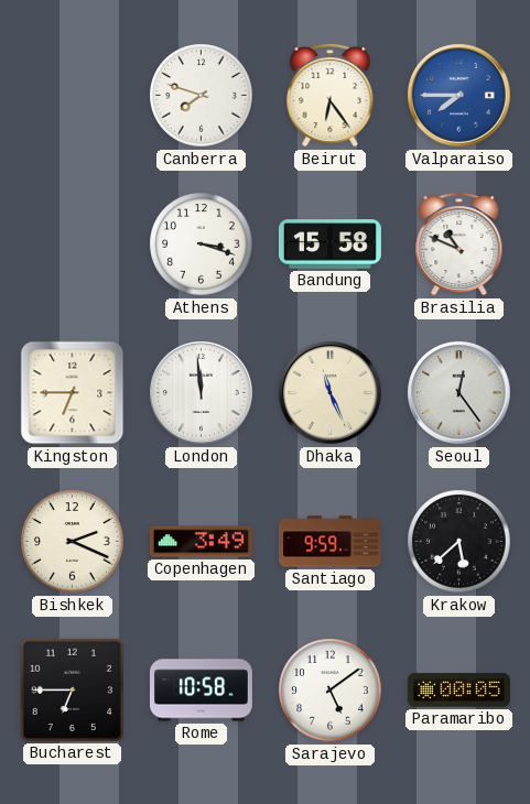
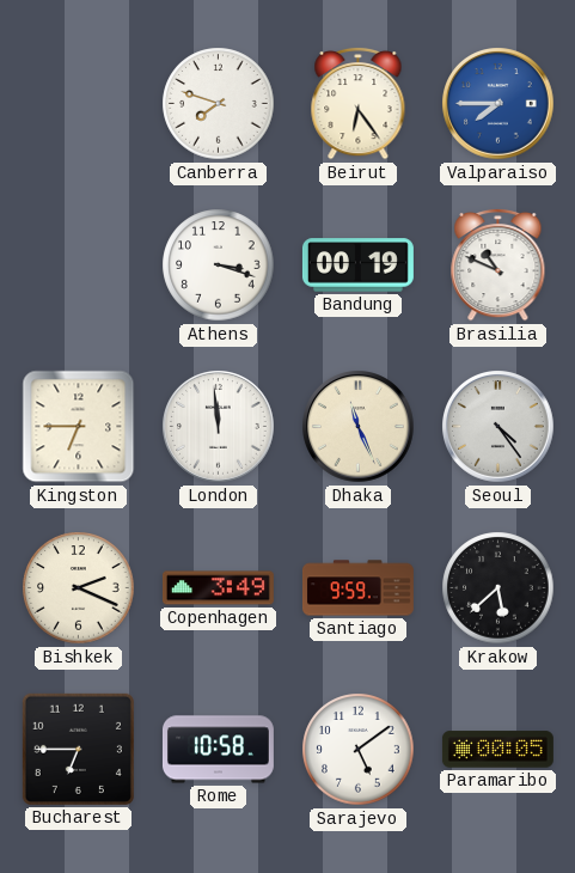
Bandung: 15:58 -> 00:19 (357, 265)
Seoul: 12:24 -> 4:24 (498, 427)
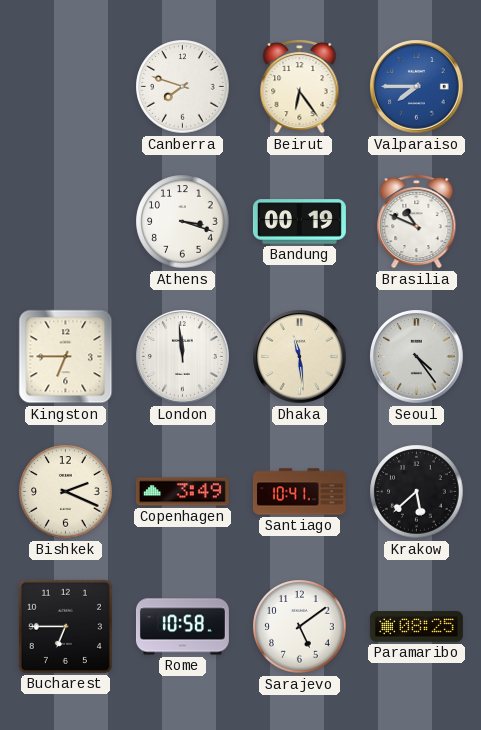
Dhaka: 11:26 -> 11:29 (300, 357)
Santiago: 9:59 -> 10:41 (299, 492)
Paramaribo: 00:05 -> 08:25 (416, 627)
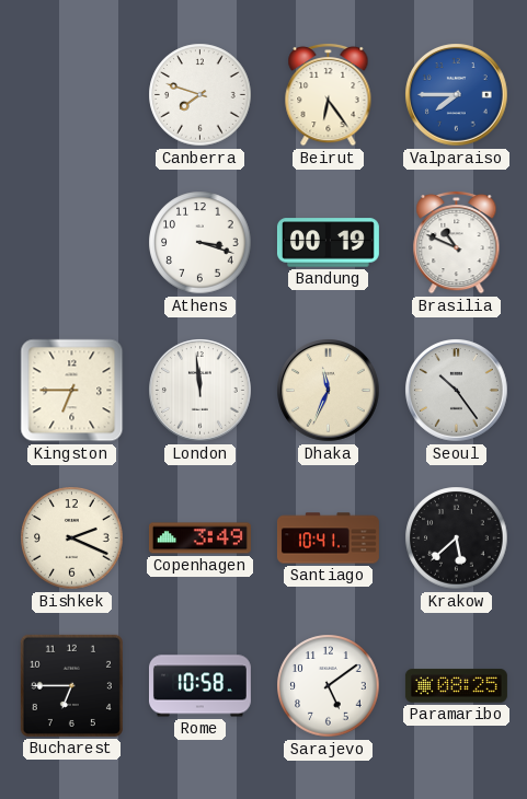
Dhaka: 11:29 -> 11:34 (329, 391)
Seoul: 4:24 -> 10:24 (457, 391)
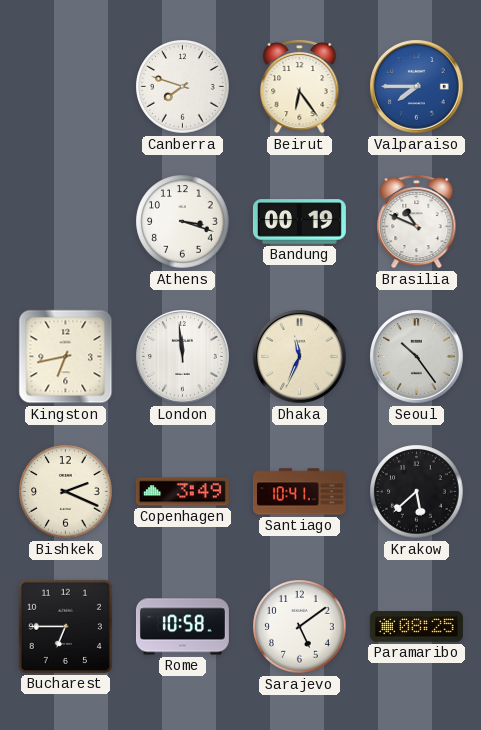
Kingston: 6:45 -> 6:43 (66, 357)
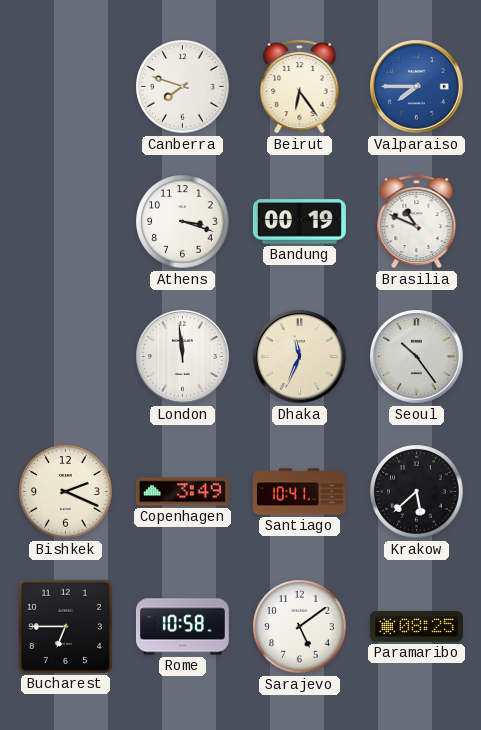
Kingston: 6:43 -> none (66, 357)
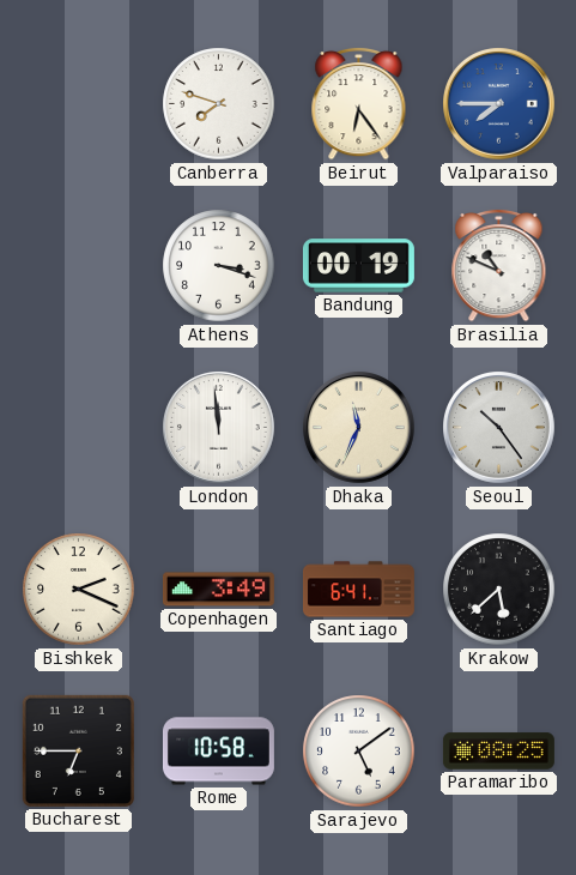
Santiago: 10:41 -> 6:41 (358, 590)
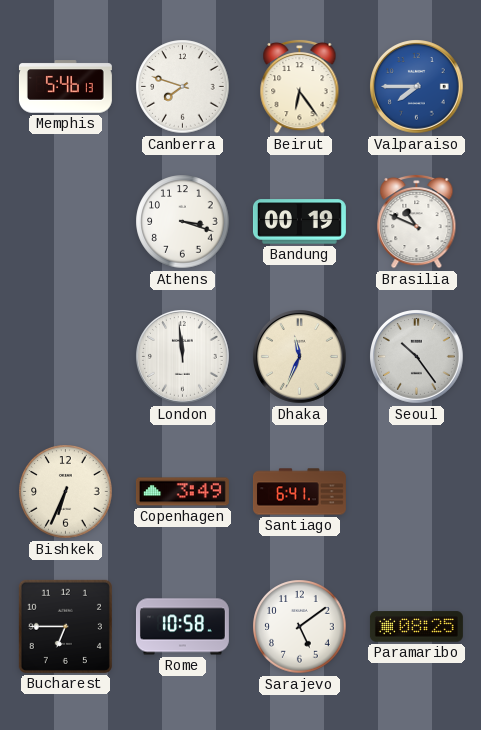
Memphis: none -> 5:46 (65, 87)
Bishkek: 2:19 -> 6:34 (66, 492)
Krakow: 5:38 -> none (499, 590)
